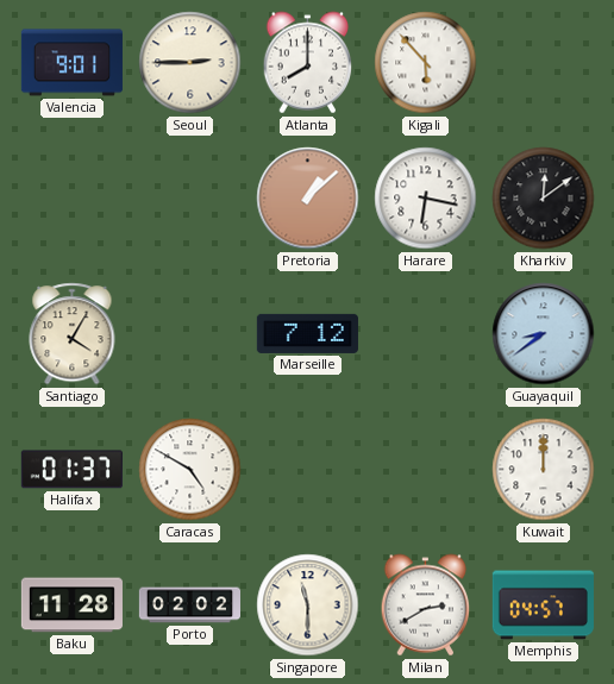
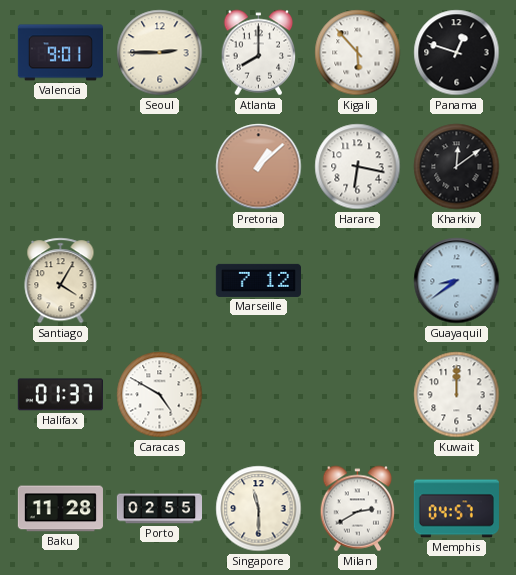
Panama: none -> 12:48 (457, 53)
Porto: 02:02 -> 02:55 (159, 509)
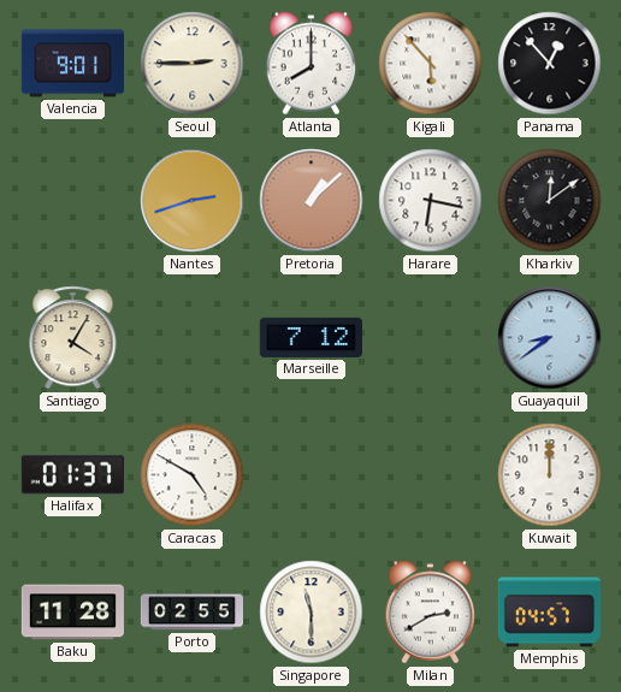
Panama: 12:48 -> 12:53 (550, 64)
Nantes: none -> 2:42 (193, 201)
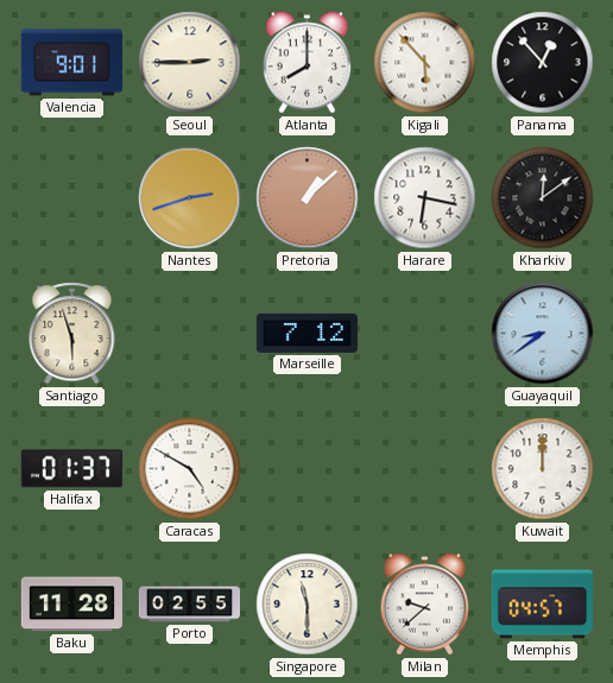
Santiago: 4:05 -> 5:57 (72, 334)
Milan: 2:40 -> 9:38 (425, 605)
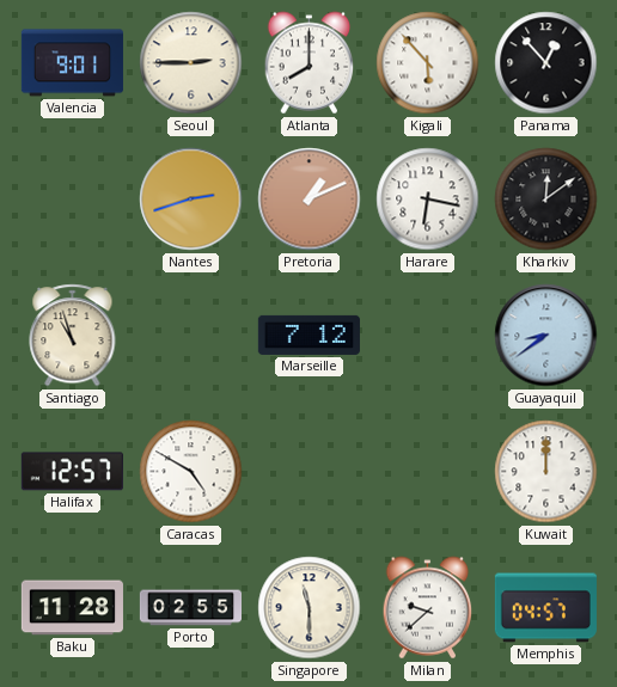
Pretoria: 1:08 -> 1:11 (310, 200)
Santiago: 5:57 -> 10:57 (73, 336)
Halifax: 01:37 -> 12:57 (72, 472)
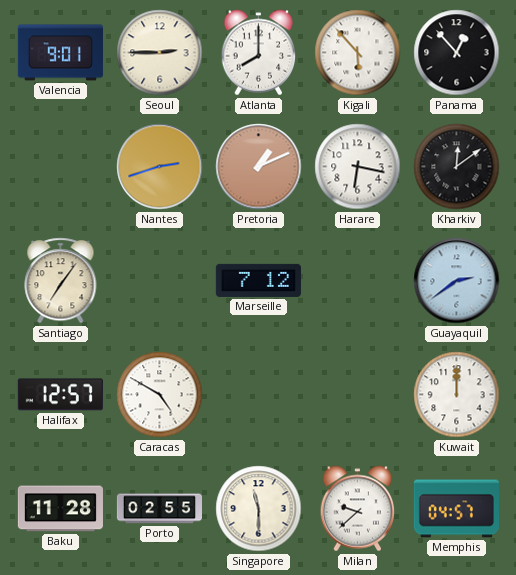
Santiago: 10:57 -> 7:06 (61, 281)
Guayaquil: 8:39 -> 2:39 (457, 281)
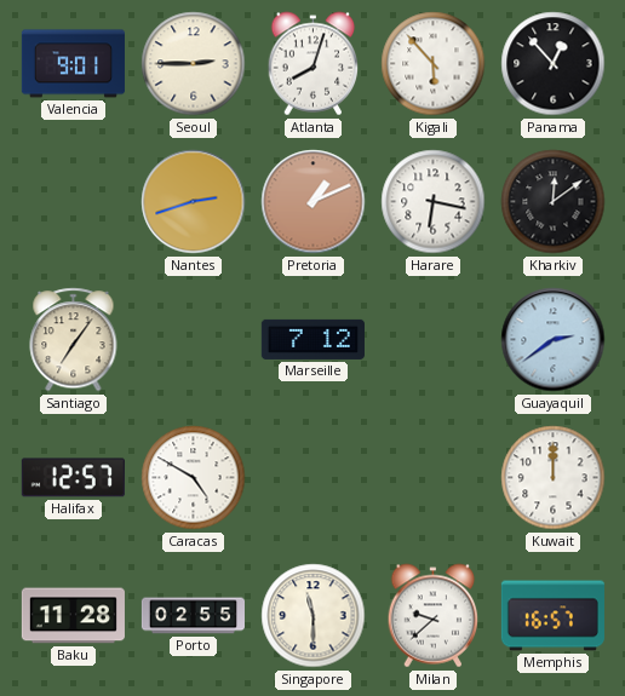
Atlanta: 8:00 -> 8:03 (314, 64)
Memphis: 04:57 -> 16:57 (552, 616)
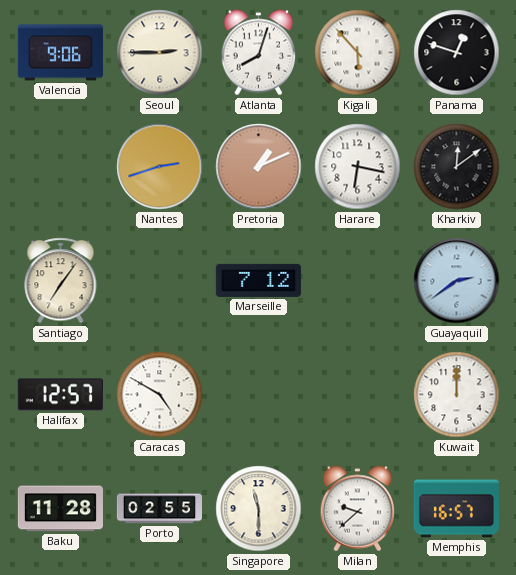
Valencia: 9:01 -> 9:06 (60, 53)
Panama: 12:53 -> 12:48 (457, 53)
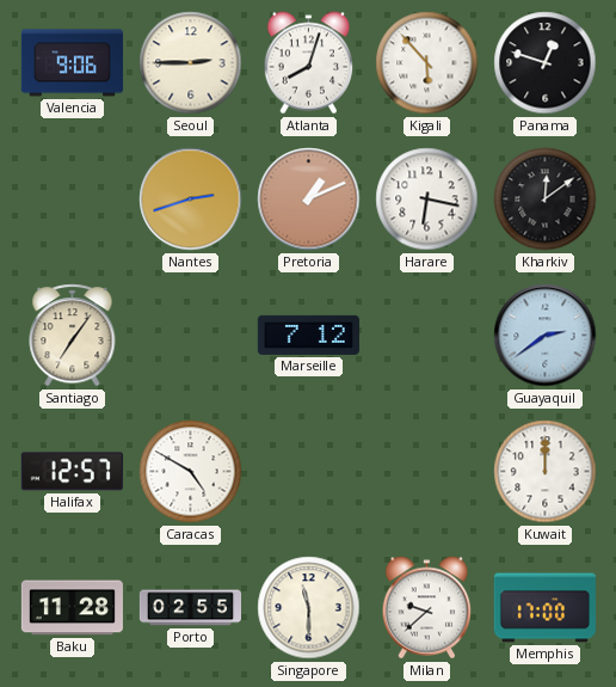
Memphis: 16:57 -> 17:00 (544, 608)
